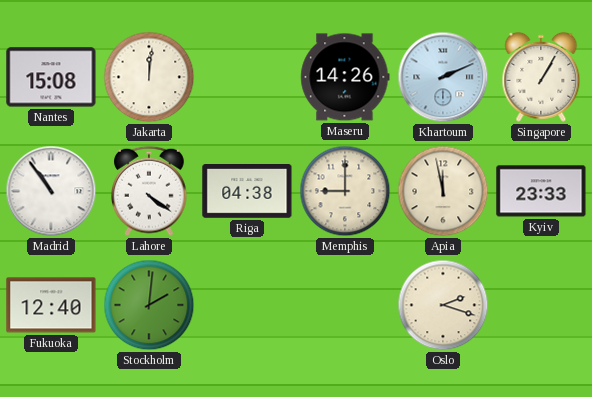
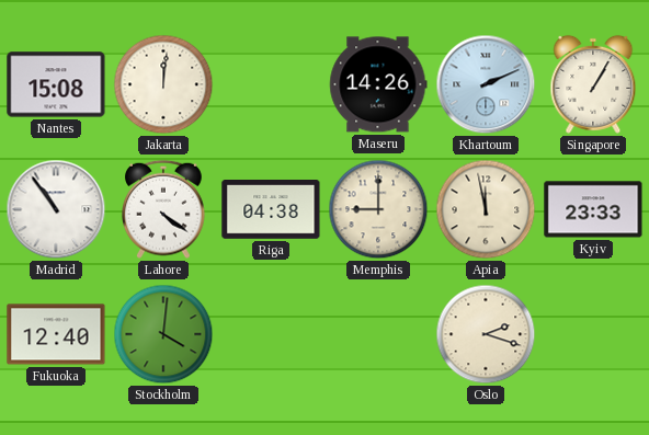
Stockholm: 2:01 -> 4:01 (163, 334)
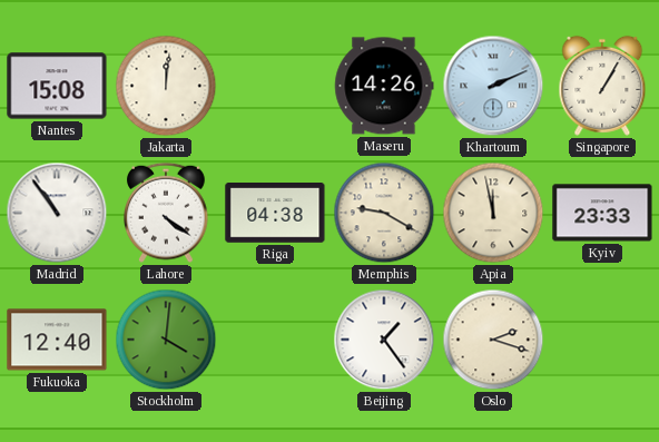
Memphis: 9:00 -> 9:20 (384, 213)
Beijing: none -> 1:24 (384, 340)
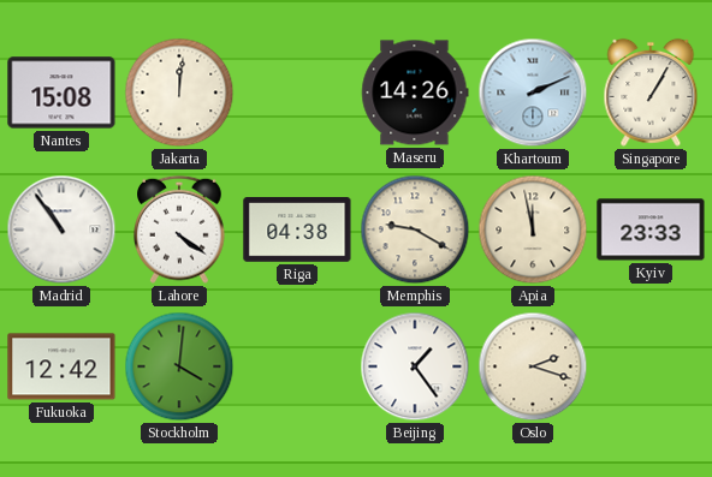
Fukuoka: 12:40 -> 12:42 (61, 366)
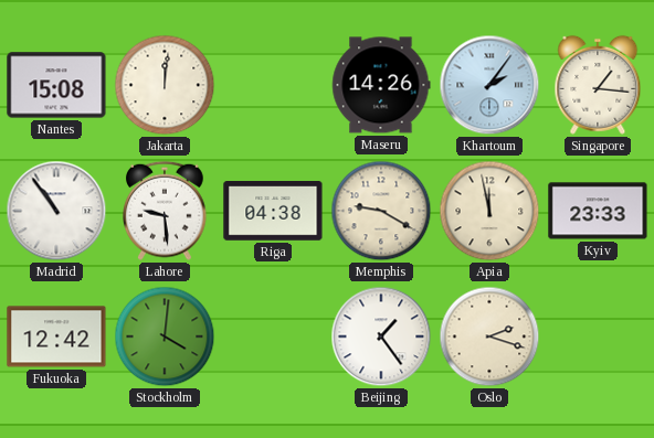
Khartoum: 2:11 -> 2:06 (489, 85)
Singapore: 1:05 -> 1:16 (598, 85)
Lahore: 4:21 -> 9:29 (166, 211)
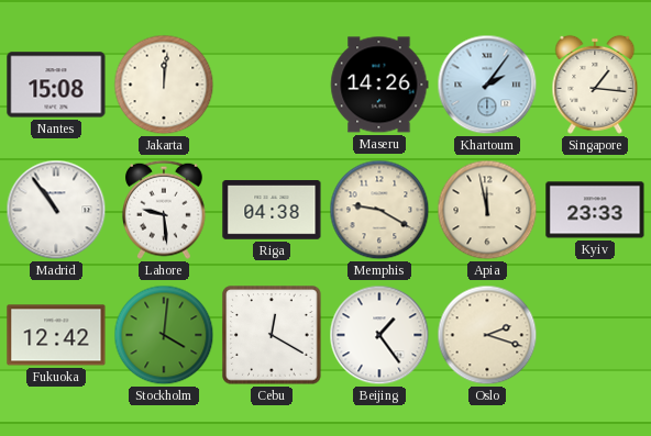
Cebu: none -> 12:20 (272, 335)
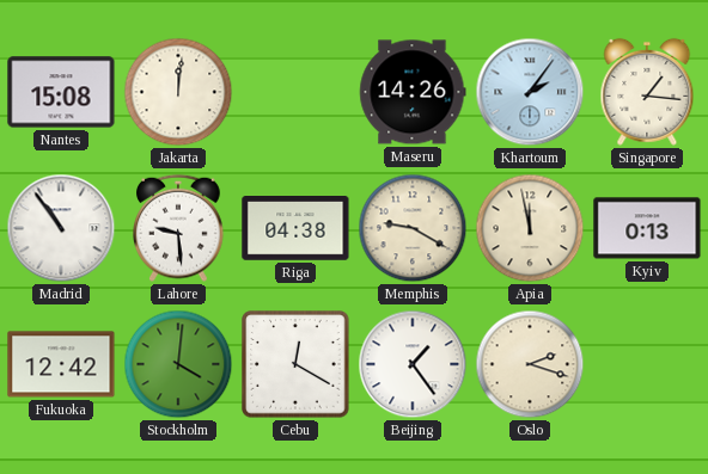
Kyiv: 23:33 -> 0:13 (647, 228)
